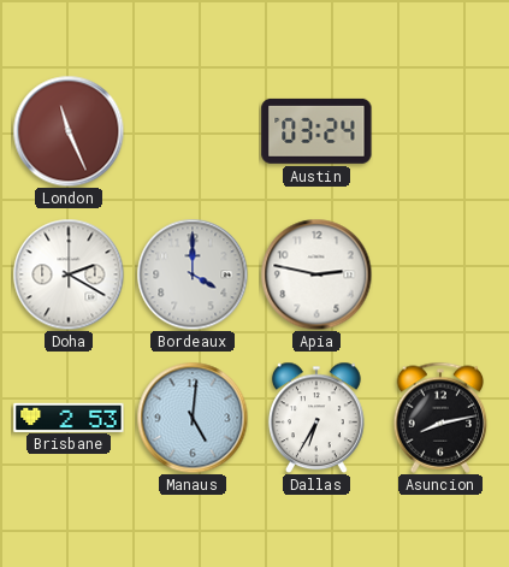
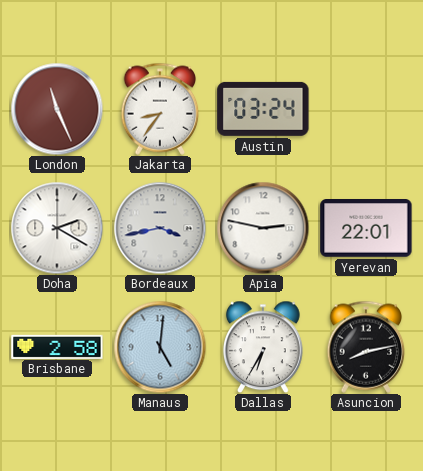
Jakarta: none -> 8:36 (160, 109)
Bordeaux: 4:00 -> 3:43 (160, 228)
Yerevan: none -> 22:01 (366, 229)
Brisbane: 2:53 -> 2:58 (57, 346)
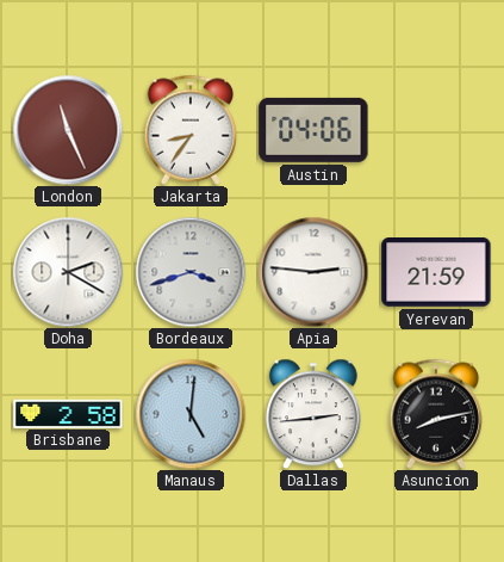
Austin: 03:24 -> 04:06 (313, 130)
Bordeaux: 3:43 -> 3:42 (191, 272)
Apia: 2:47 -> 2:46 (313, 272)
Yerevan: 22:01 -> 21:59 (436, 273)
Dallas: 6:35 -> 2:44 (313, 414)
